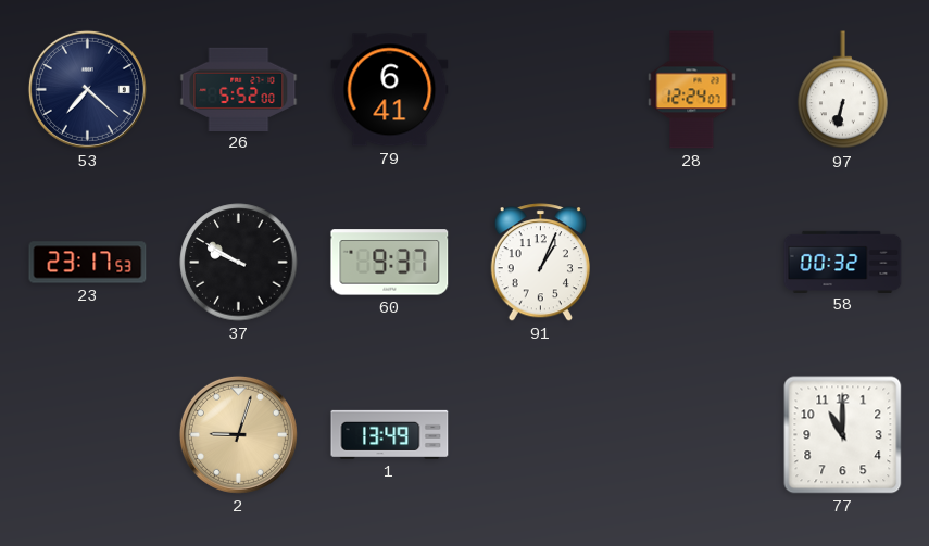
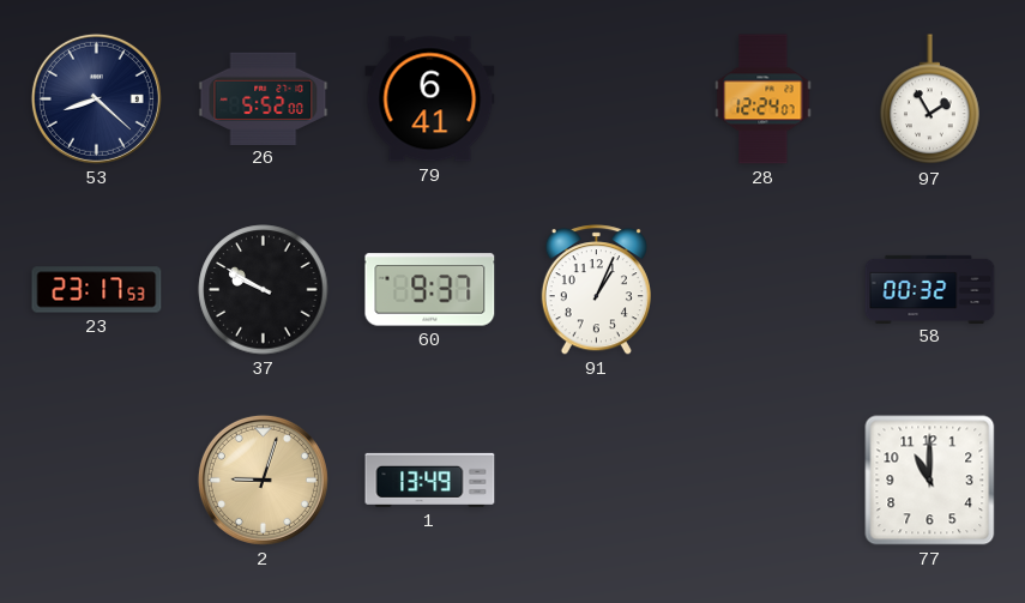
53: 7:22 -> 8:22 (96, 98)
97: 6:32 -> 1:55 (930, 100)
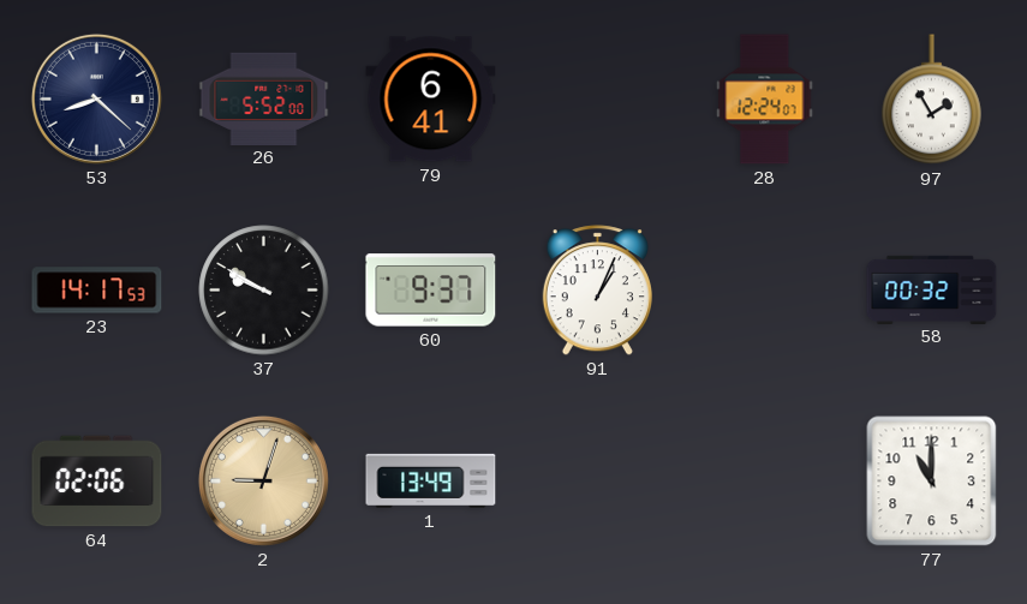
23: 23:17 -> 14:17 (97, 291)
64: none -> 02:06 (97, 482)
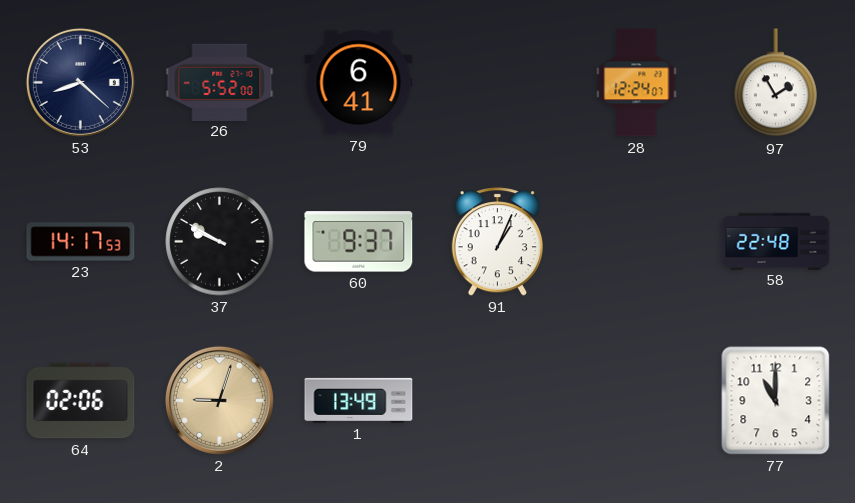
58: 00:32 -> 22:48 (776, 241)
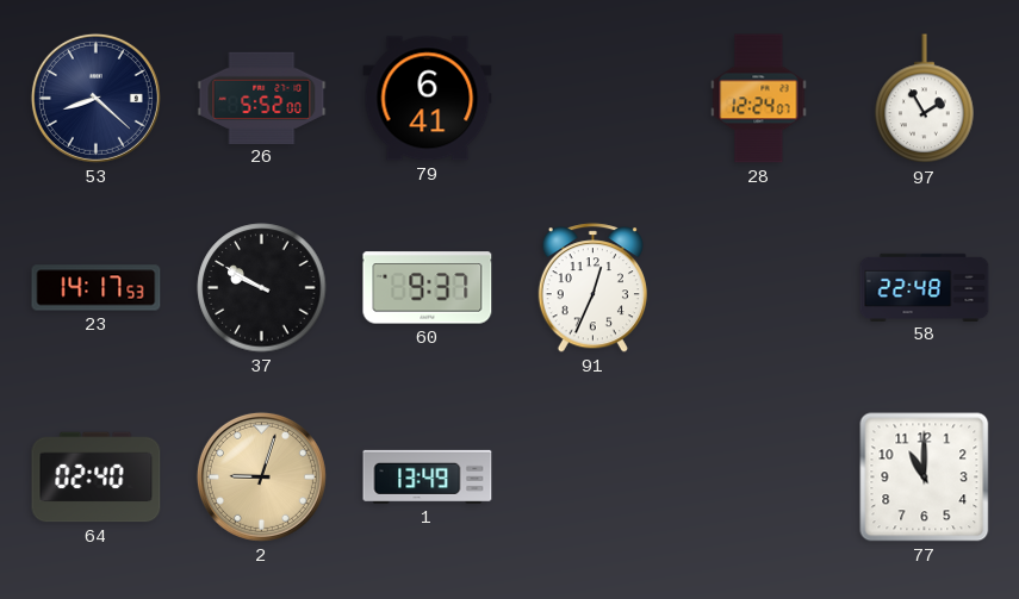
91: 1:04 -> 12:34 (592, 288)
64: 02:06 -> 02:40 (97, 478)
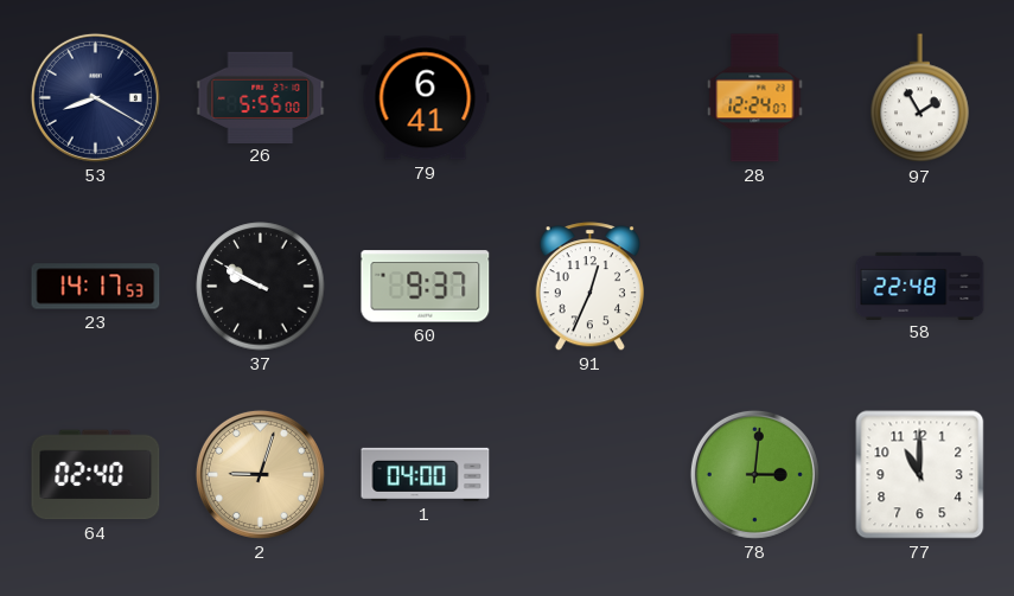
53: 8:22 -> 8:20 (95, 97)
26: 5:52 -> 5:55 (261, 97)
1: 13:49 -> 04:00 (426, 474)
78: none -> 3:01 (754, 474)
